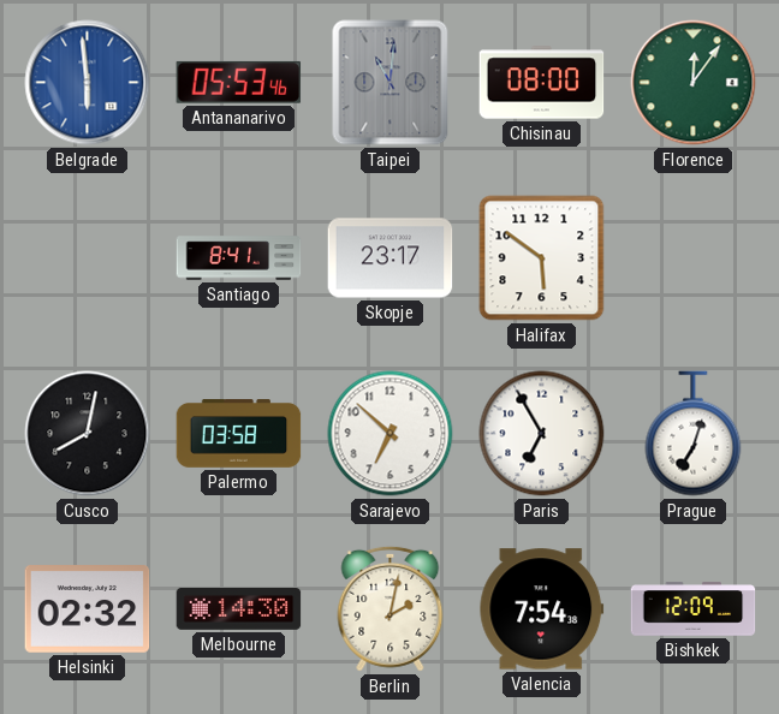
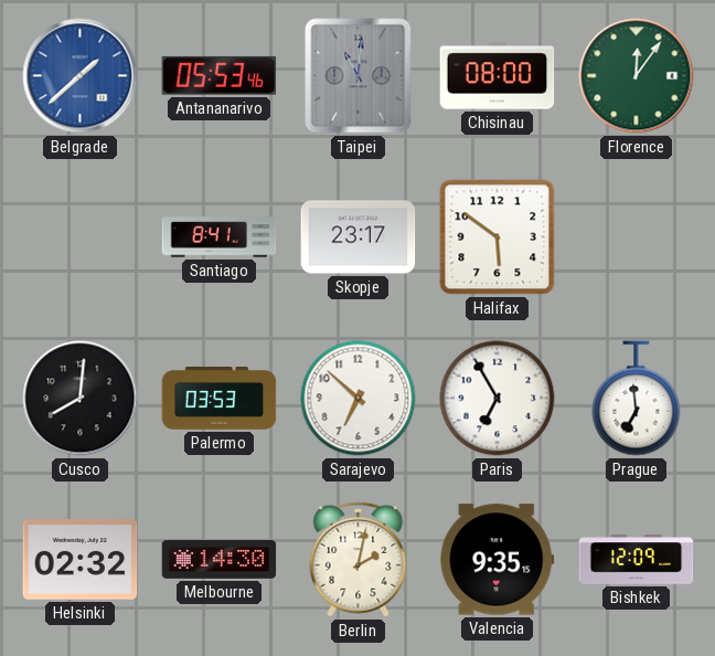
Belgrade: 5:59 -> 1:38 (81, 76)
Cusco: 8:02 -> 8:01 (81, 399)
Palermo: 03:58 -> 03:53 (220, 399)
Prague: 7:03 -> 6:59 (637, 399)
Valencia: 7:54 -> 9:35 (498, 560)
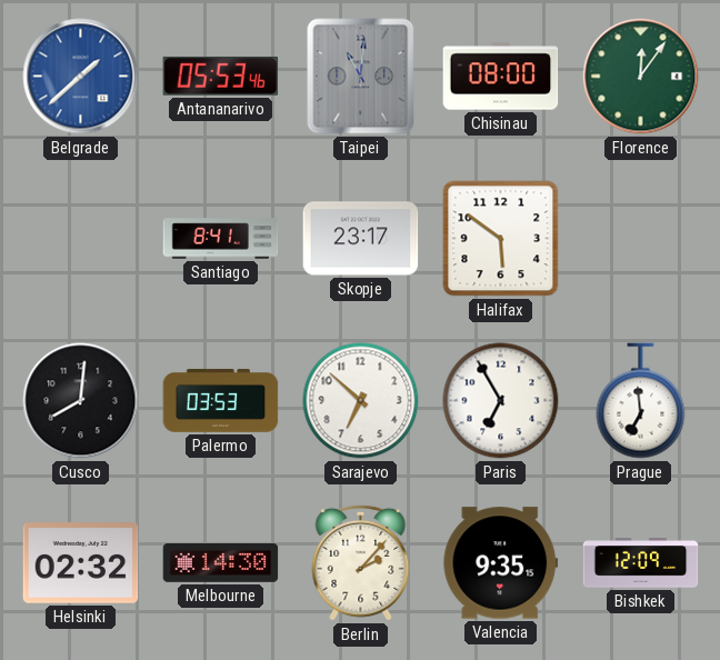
Berlin: 2:02 -> 2:07 (361, 562)
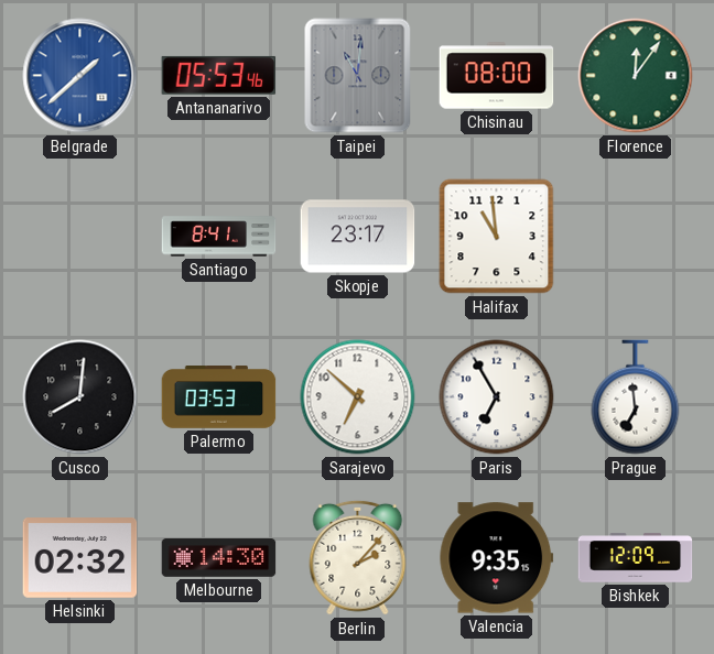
Halifax: 5:51 -> 10:59 (497, 237)
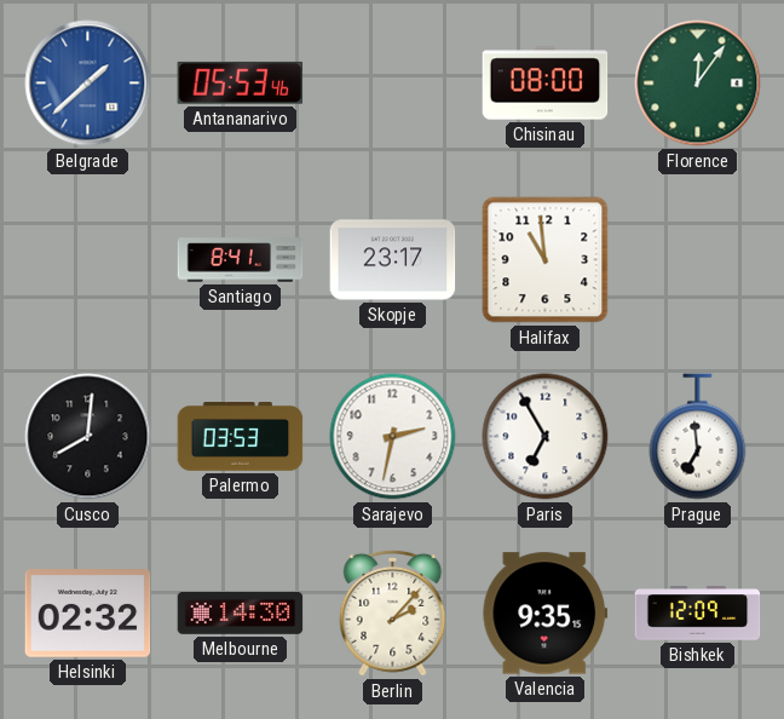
Taipei: 11:01 -> none (358, 76)
Sarajevo: 6:52 -> 2:32 (393, 437)
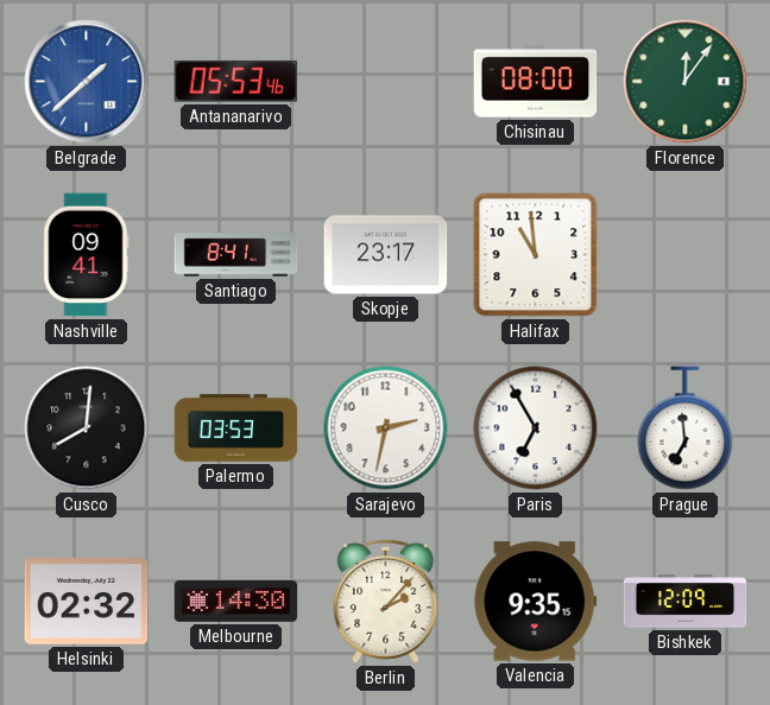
Nashville: none -> 09:41 (87, 255)
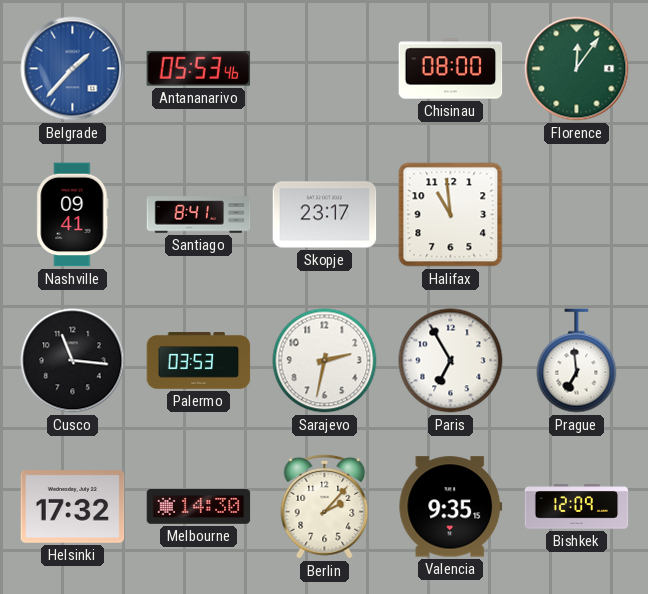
Belgrade: 1:38 -> 1:37 (73, 69)
Cusco: 8:01 -> 11:16 (73, 361)
Helsinki: 02:32 -> 17:32 (73, 507)
